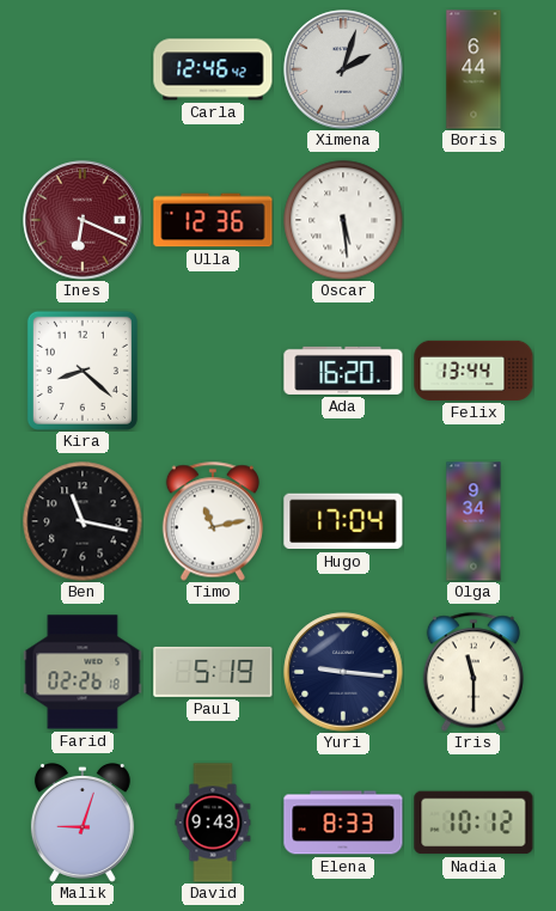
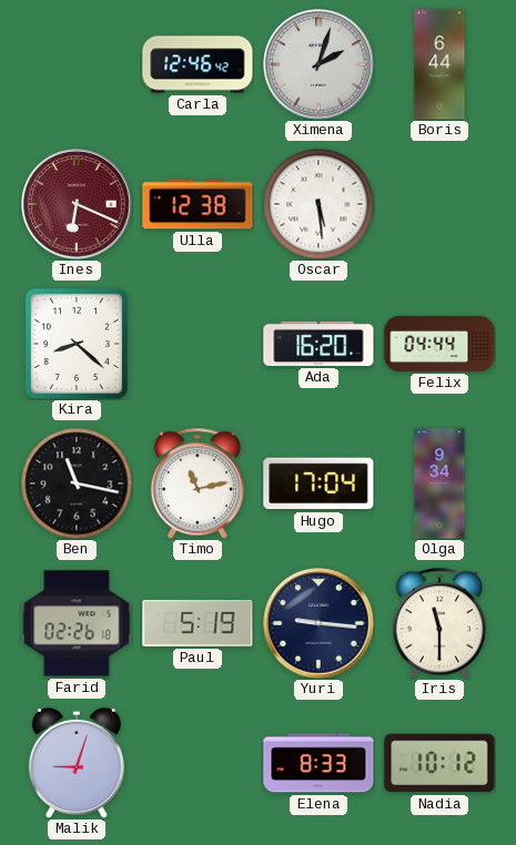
Ulla: 12:36 -> 12:38 (198, 204)
Felix: 13:44 -> 04:44 (439, 344)
David: 9:43 -> none (213, 823)
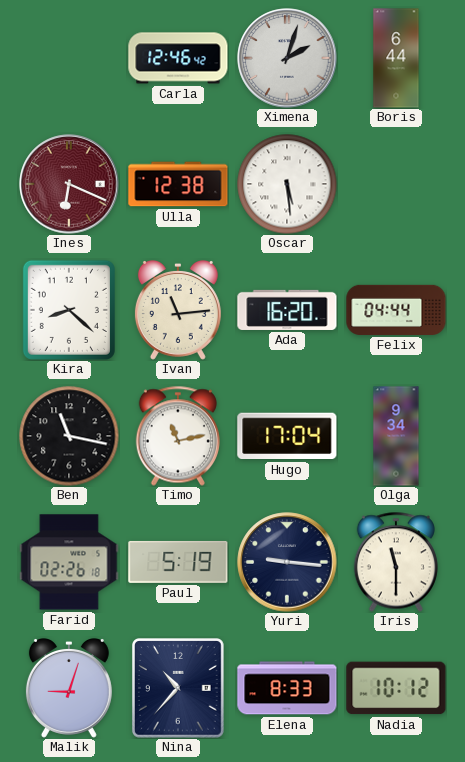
Ivan: none -> 11:14 (178, 311)
Nina: none -> 10:37 (179, 689)
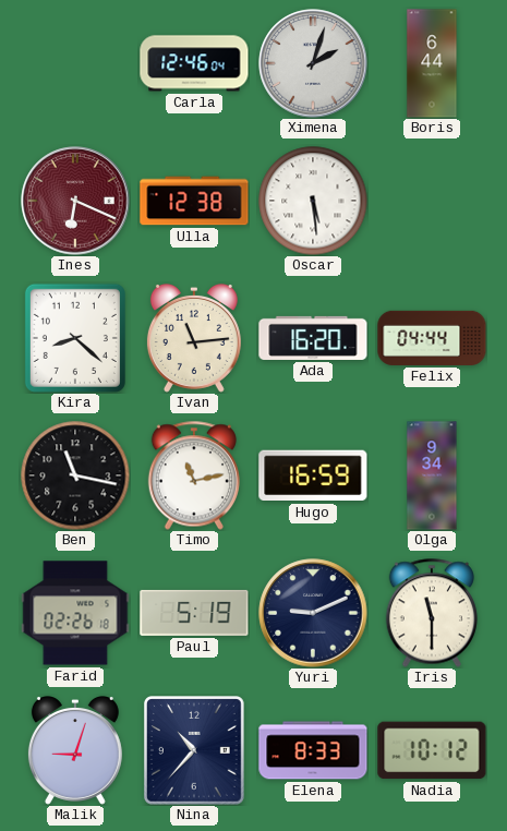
Carla: 12:46:42 -> 12:46:04 (194, 63)
Hugo: 17:04 -> 16:59 (313, 475)
Yuri: 9:16 -> 9:11 (313, 613)
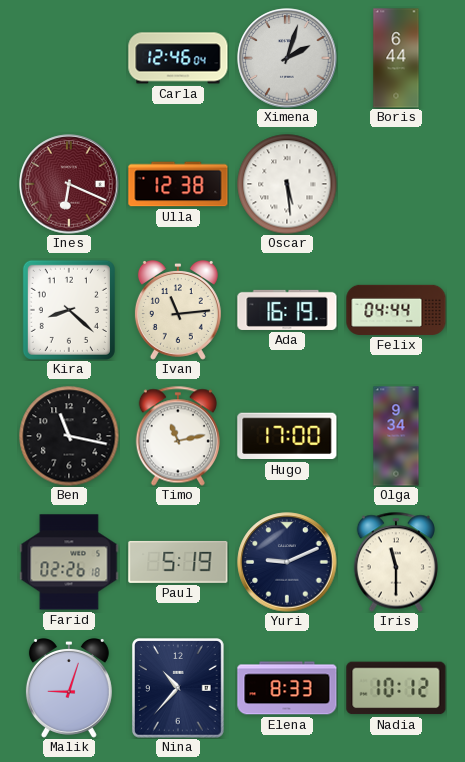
Ada: 16:20 -> 16:19 (287, 310)
Hugo: 16:59 -> 17:00 (287, 436)
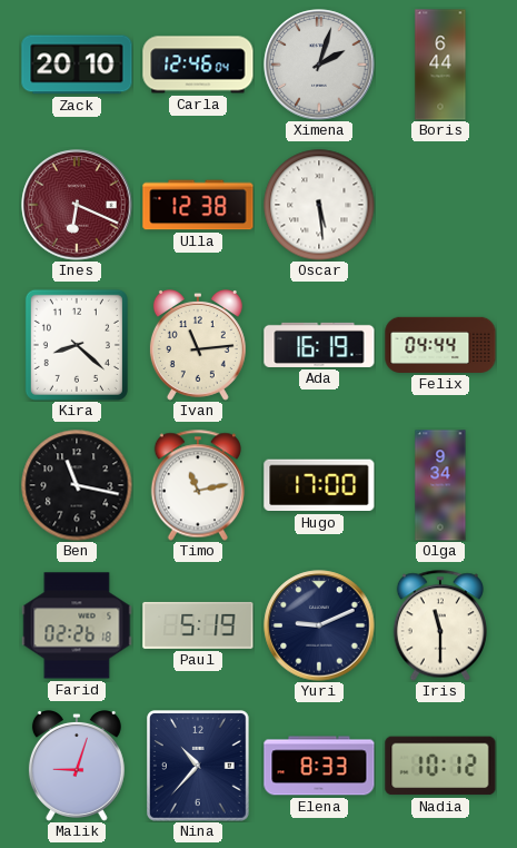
Zack: none -> 20:10 (77, 65)
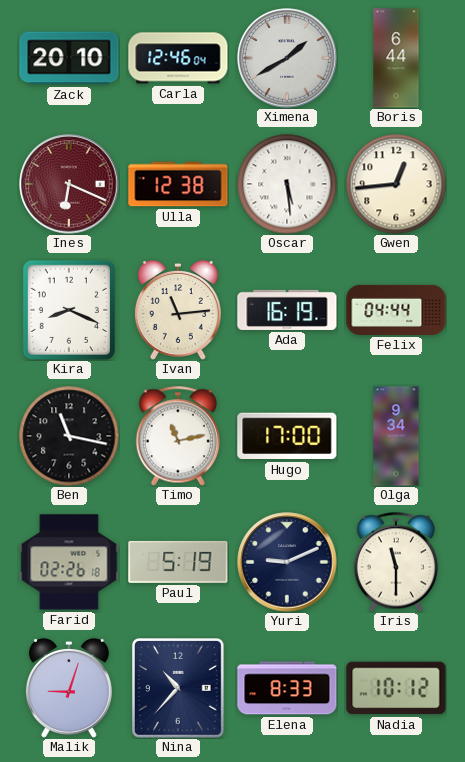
Ximena: 2:03 -> 1:40 (287, 58)
Gwen: none -> 12:44 (396, 184)
Kira: 8:22 -> 8:19 (69, 310)
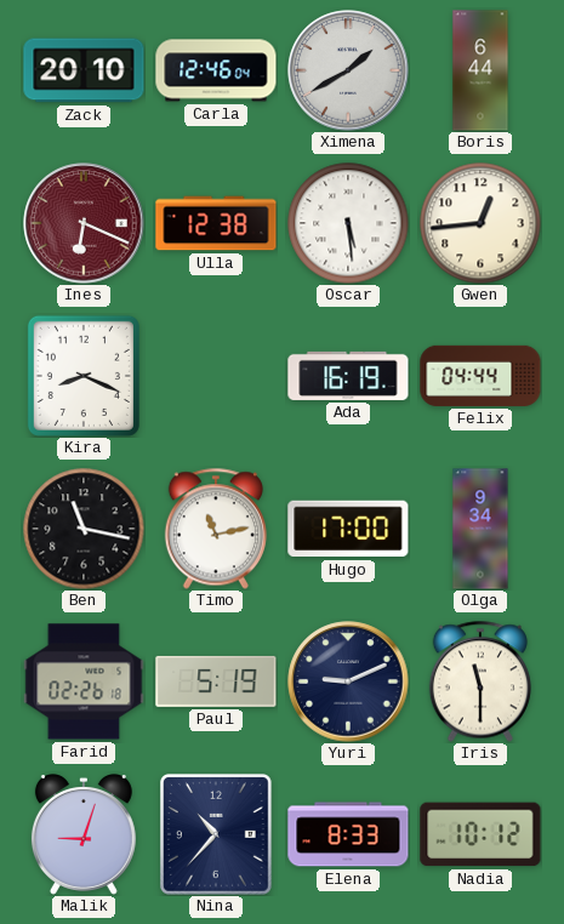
Ivan: 11:14 -> none (178, 311)
